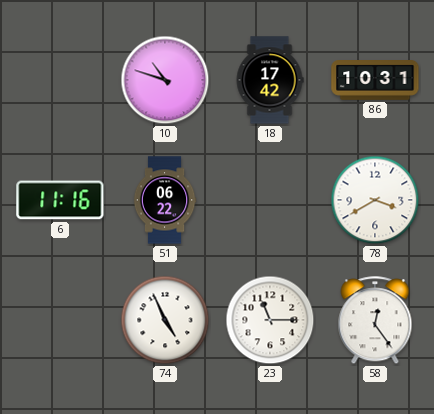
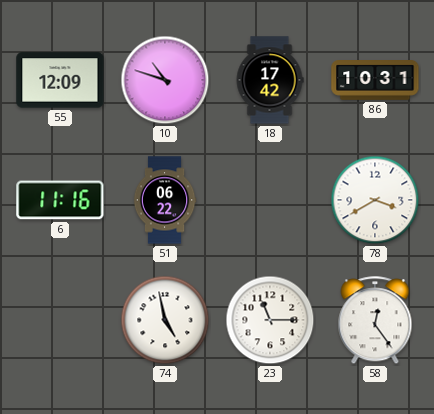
55: none -> 12:09 (60, 80)
74: 4:56 -> 4:58 (165, 320)
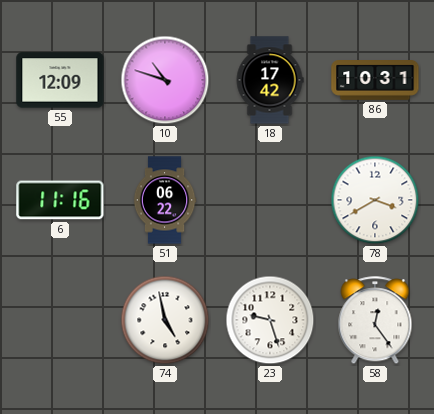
23: 11:15 -> 9:27 (270, 320)
